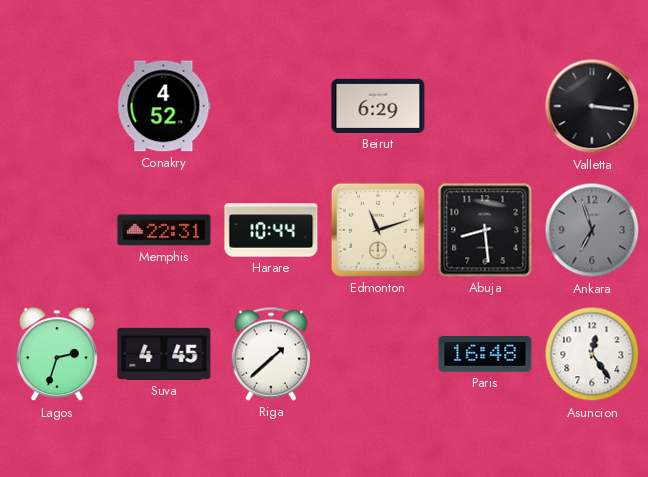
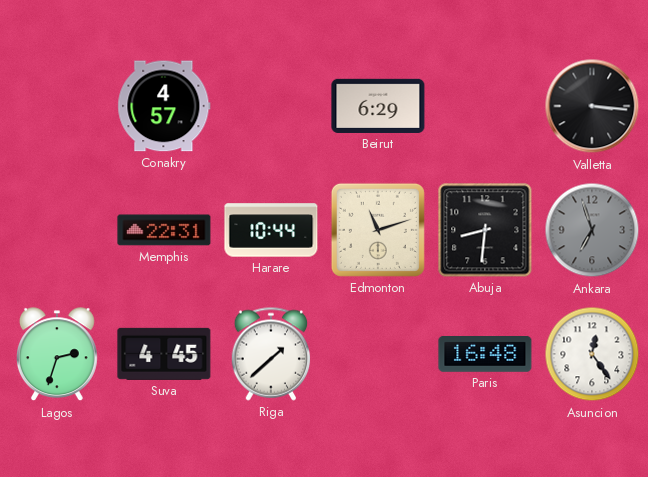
Conakry: 4:52 -> 4:57 (164, 106)
Abuja: 8:29 -> 8:31 (485, 230)
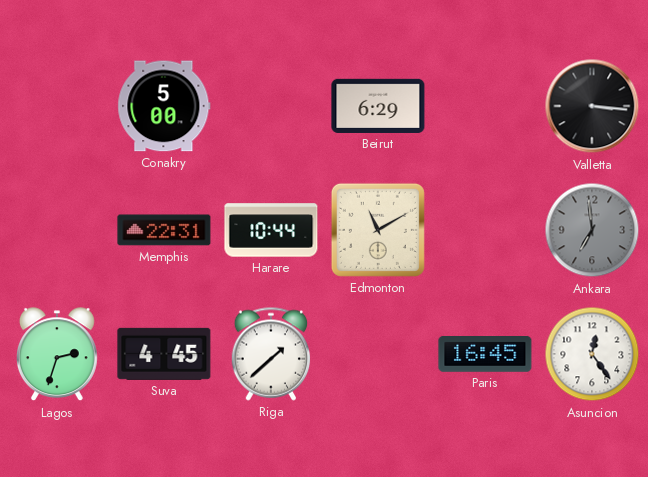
Conakry: 4:57 -> 5:00 (164, 106)
Edmonton: 11:12 -> 11:10 (378, 230)
Abuja: 8:31 -> none (485, 230)
Ankara: 6:57 -> 6:59 (592, 230)
Paris: 16:48 -> 16:45 (485, 355)
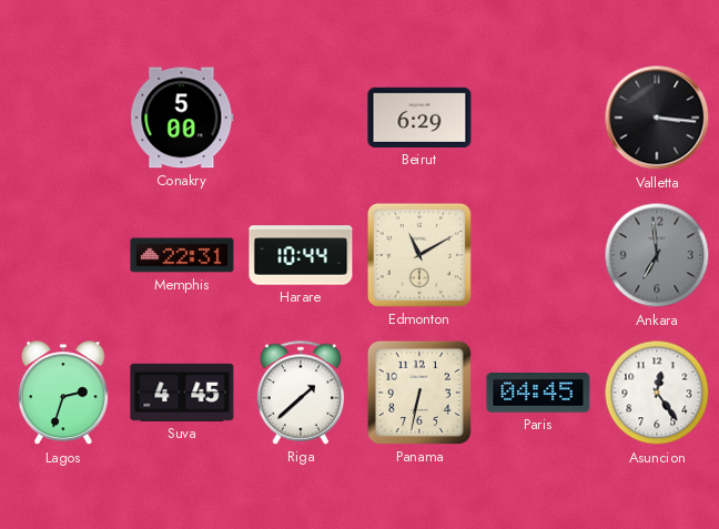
Panama: none -> 6:32 (419, 393)
Paris: 16:45 -> 04:45 (538, 394)
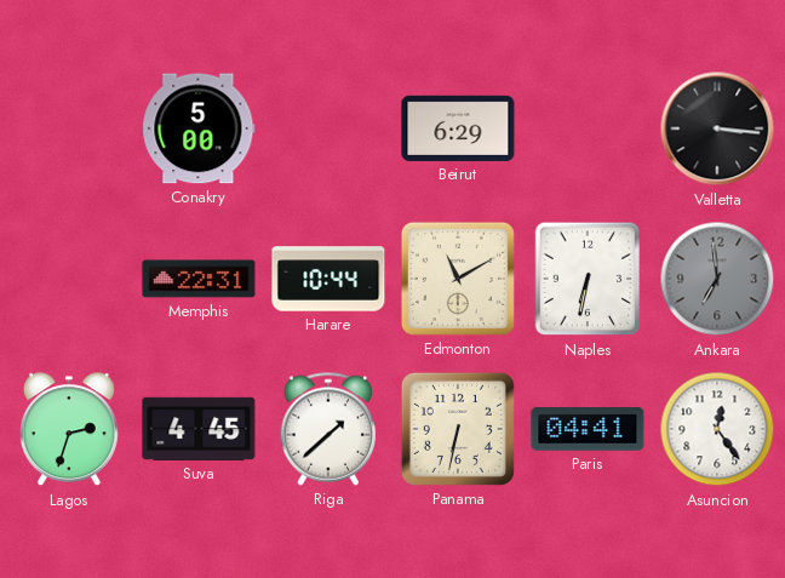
Naples: none -> 6:32 (588, 279)
Paris: 04:45 -> 04:41 (588, 430)
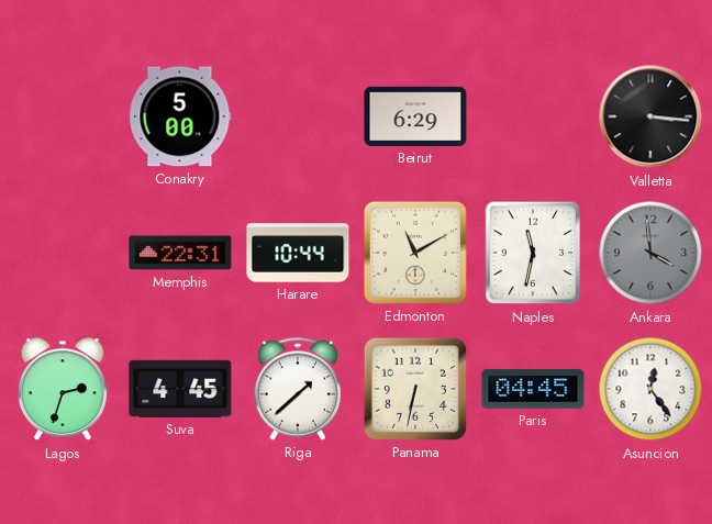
Naples: 6:32 -> 11:32 (533, 253)
Ankara: 6:59 -> 3:59 (650, 253)
Paris: 04:41 -> 04:45 (533, 390)
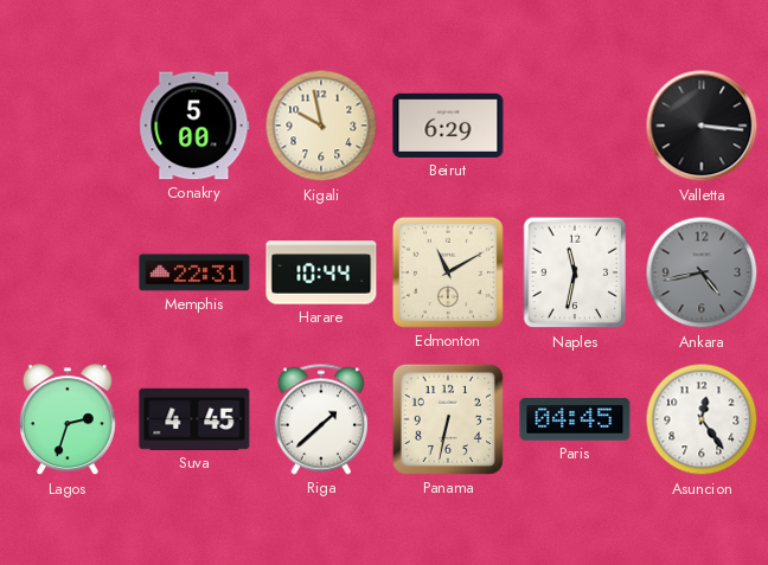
Kigali: none -> 9:58 (321, 126)
Ankara: 3:59 -> 4:43 (702, 272)
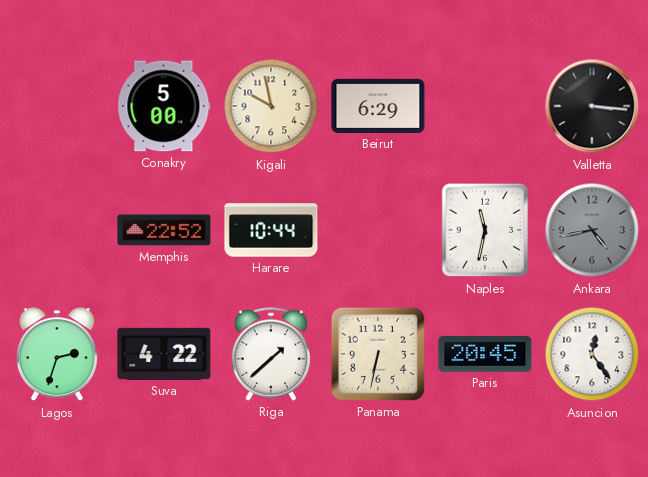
Memphis: 22:31 -> 22:52 (164, 230)
Edmonton: 11:10 -> none (448, 272)
Suva: 4:45 -> 4:22 (164, 354)
Paris: 04:45 -> 20:45 (485, 355)
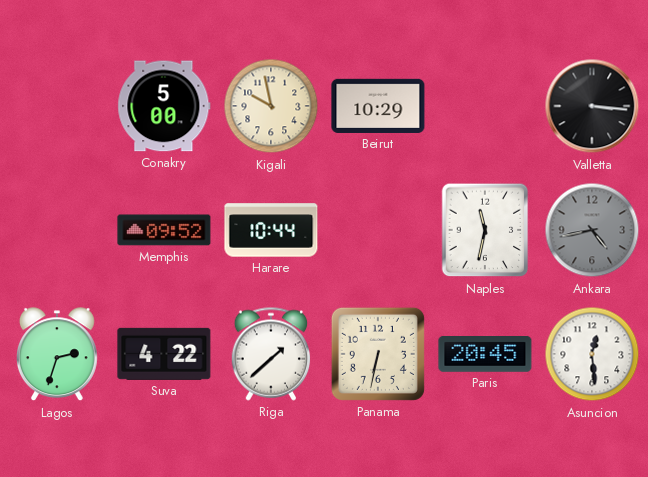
Beirut: 6:29 -> 10:29 (378, 106)
Memphis: 22:52 -> 09:52 (164, 230)
Asuncion: 12:24 -> 12:29 (592, 354)
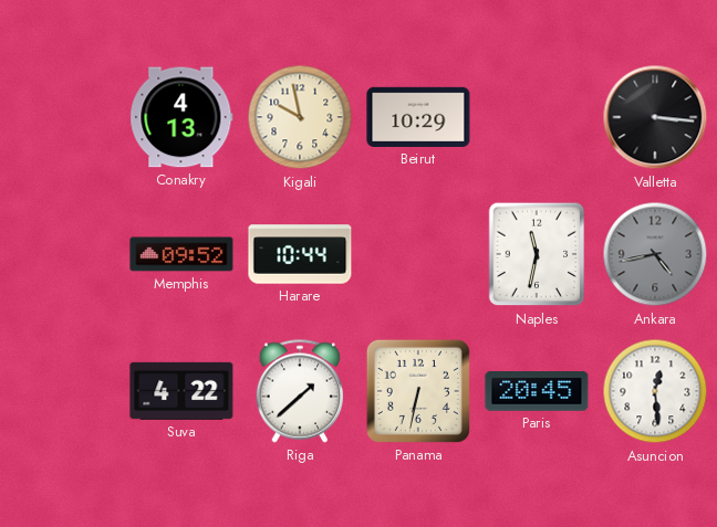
Conakry: 5:00 -> 4:13 (181, 117)
Lagos: 2:33 -> none (57, 355)
